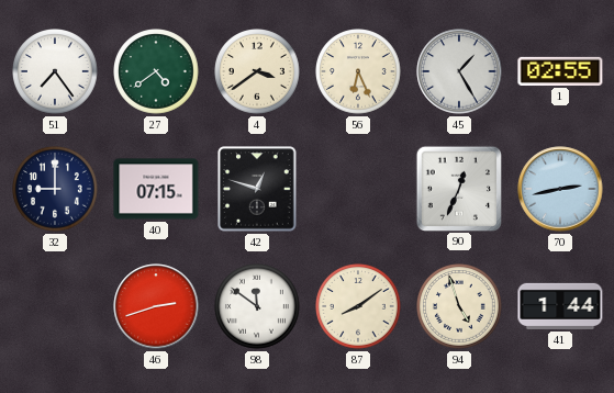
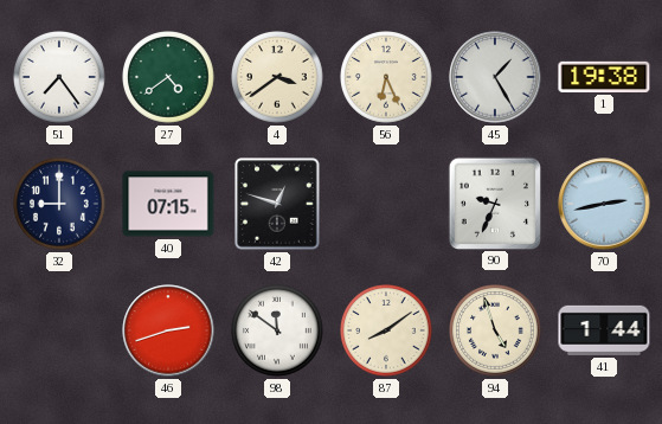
1: 02:55 -> 19:38 (604, 77)
90: 12:34 -> 9:34 (494, 203)
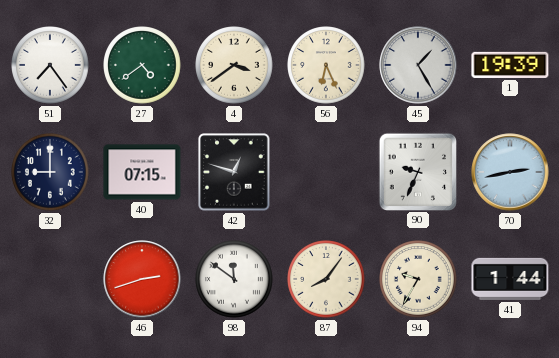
1: 19:38 -> 19:39 (510, 65)
87: 8:09 -> 8:06 (326, 279)
94: 4:57 -> 9:35 (418, 279)
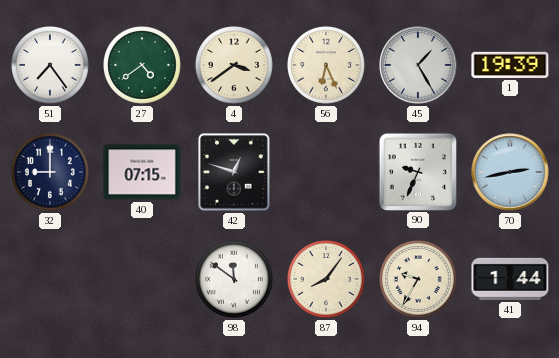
46: 2:42 -> none (142, 279)
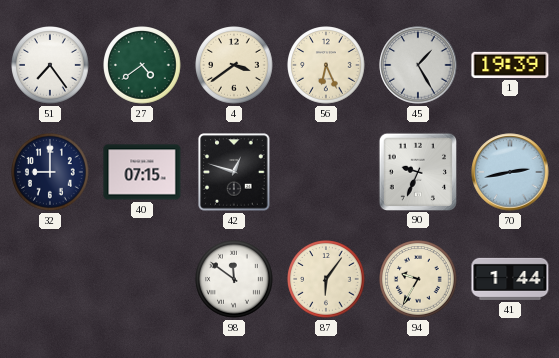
87: 8:06 -> 6:06 (326, 279)
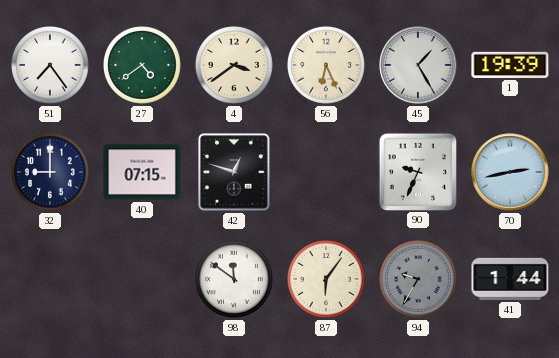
94 dial: cream -> grey (418, 279)
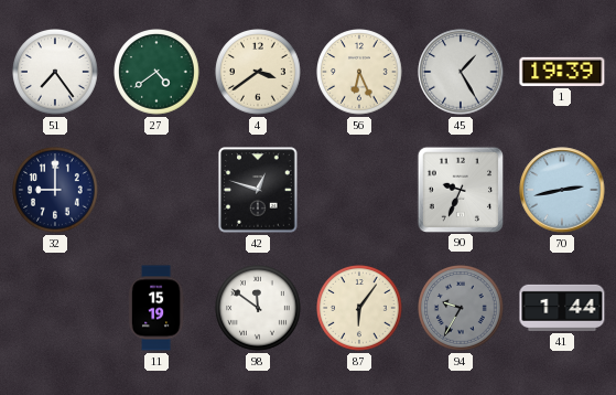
40: 07:15 -> none (142, 172)
11: none -> 15:19 (156, 308)
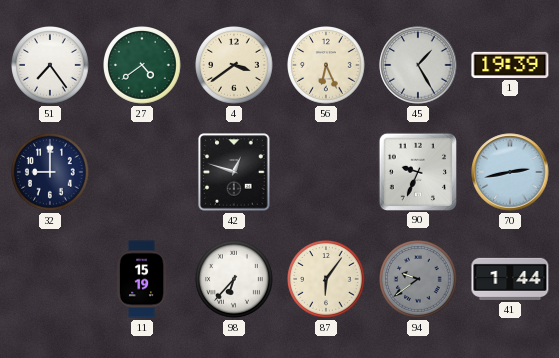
98: 11:51 -> 6:37 (234, 279)
94: 9:35 -> 9:39 (418, 279)
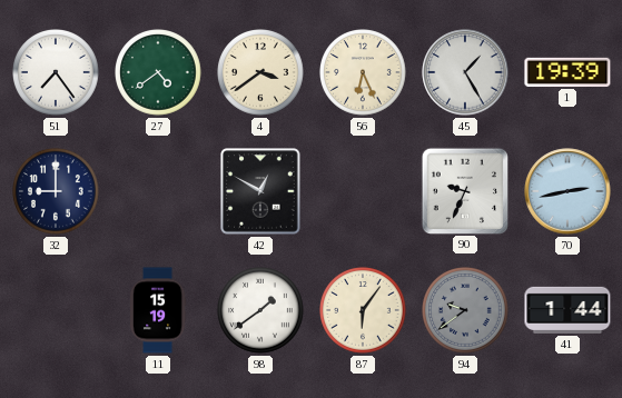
42: 12:48 -> 12:50 (260, 191)
98: 6:37 -> 1:39 (260, 310)
